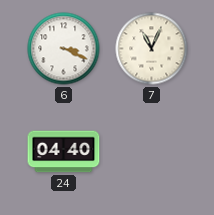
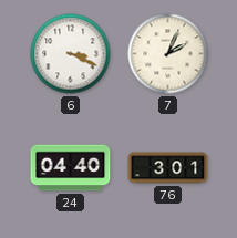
7: 11:04 -> 2:04 (168, 54)
76: none -> 3:01 (168, 168)
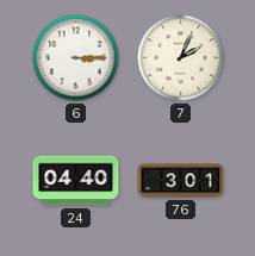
6: 3:19 -> 3:15 (76, 58)
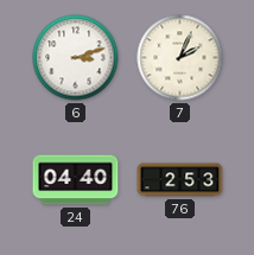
6: 3:15 -> 3:12 (76, 58)
76: 3:01 -> 2:53 (180, 180)
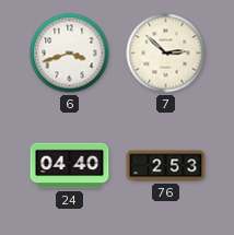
6: 3:12 -> 3:42 (70, 54)
7: 2:04 -> 2:52 (166, 54)
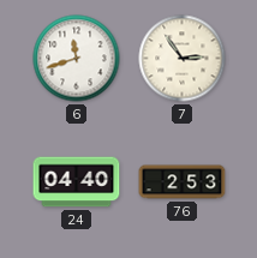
6: 3:42 -> 11:42 (77, 59)
7: 2:52 -> 2:54 (183, 59)
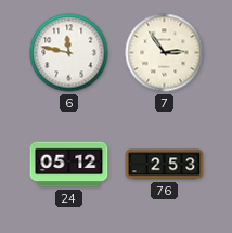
6: 11:42 -> 11:47 (69, 53)
24: 04:40 -> 05:12 (69, 165)
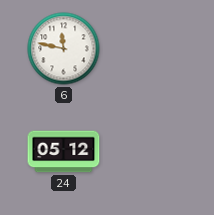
7: 2:54 -> none (165, 53)
76: 2:53 -> none (165, 165)
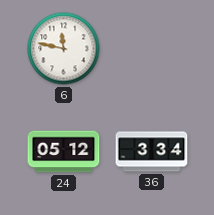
36: none -> 3:34 (152, 152)
